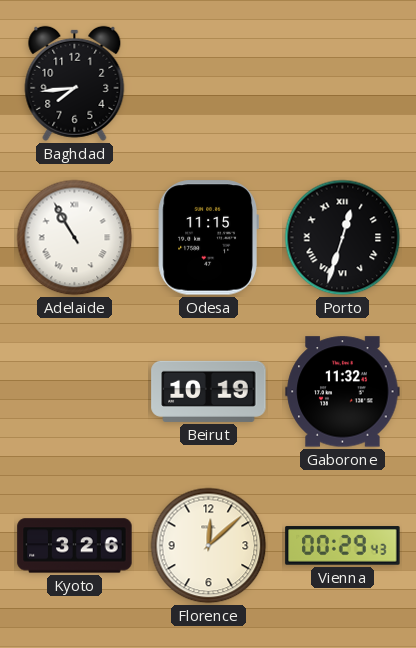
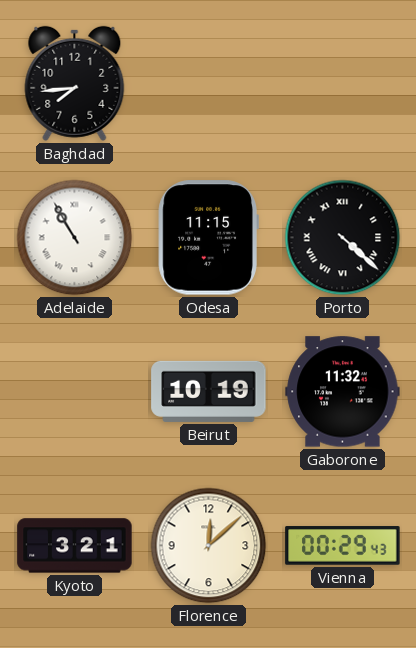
Porto: 12:33 -> 4:22 (343, 238)
Kyoto: 3:26 -> 3:21 (75, 546)
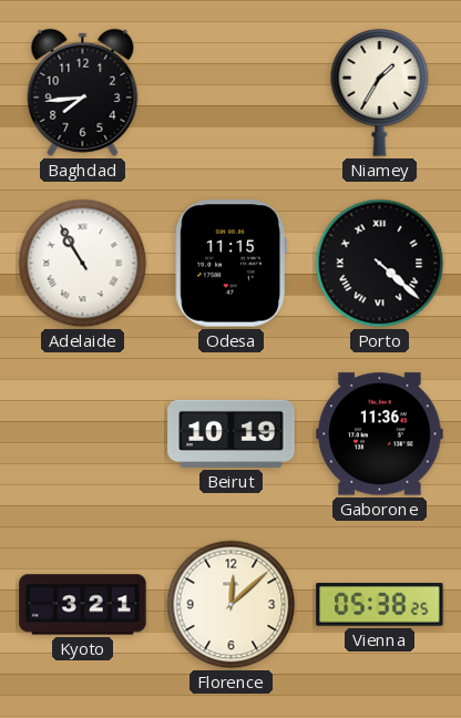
Niamey: none -> 1:35 (380, 93)
Gaborone: 11:32 -> 11:36 (380, 434)
Vienna: 00:29 -> 05:38 (380, 605)
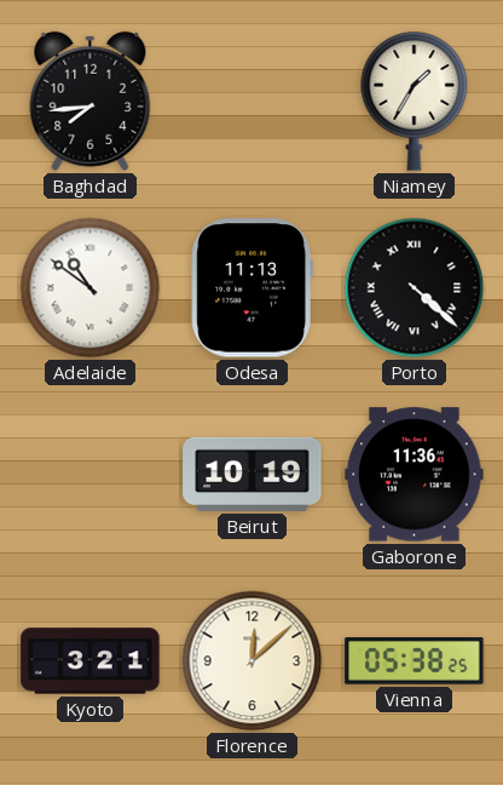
Adelaide: 10:55 -> 10:51 (91, 288)
Odesa: 11:15 -> 11:13 (251, 288)
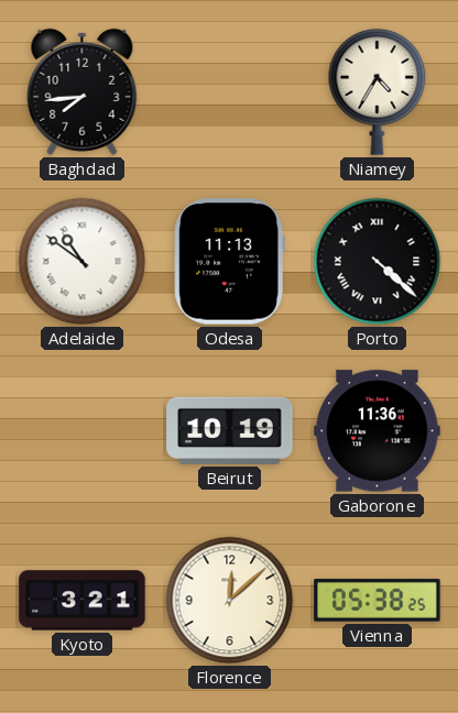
Niamey: 1:35 -> 4:35 (378, 92)
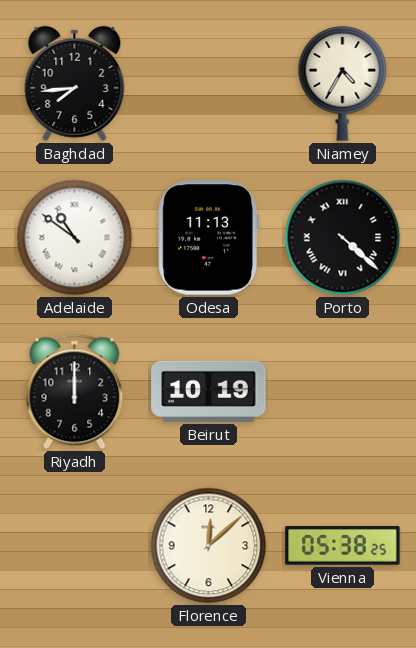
Riyadh: none -> 12:00 (75, 392)
Gaborone: 11:36 -> none (378, 431)
Kyoto: 3:21 -> none (83, 601)
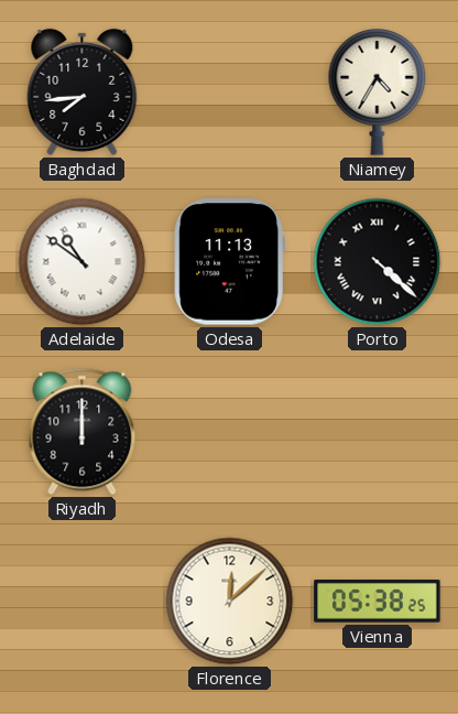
Beirut: 10:19 -> none (209, 391)
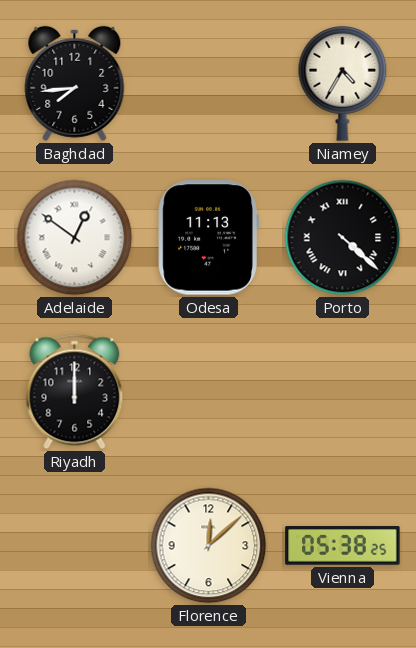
Adelaide: 10:51 -> 12:51 (75, 238)
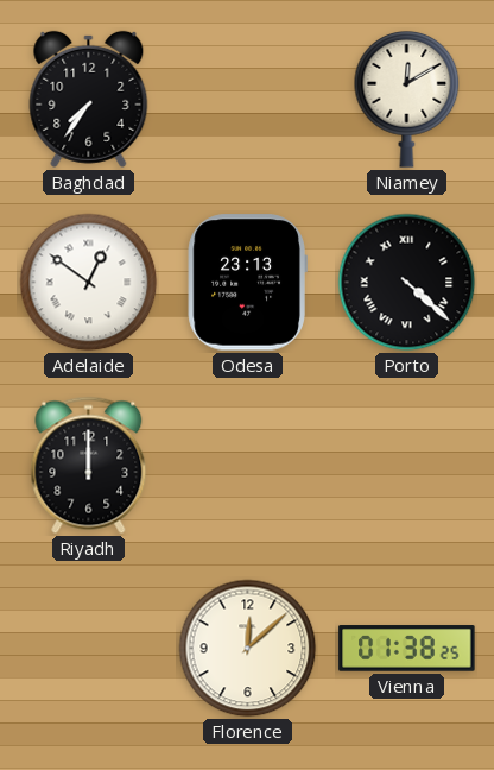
Baghdad: 7:44 -> 7:36 (89, 99)
Niamey: 4:35 -> 12:10 (407, 100)
Odesa: 11:13 -> 23:13 (247, 283)
Vienna: 05:38 -> 01:38 (407, 649)
